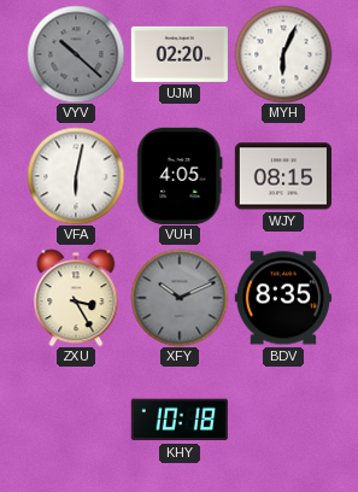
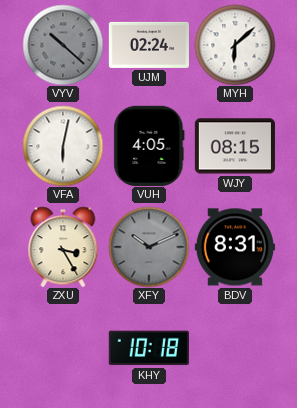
UJM: 02:20 -> 02:24 (149, 45)
MYH: 6:04 -> 6:08 (235, 45)
BDV: 8:35 -> 8:31 (235, 247)
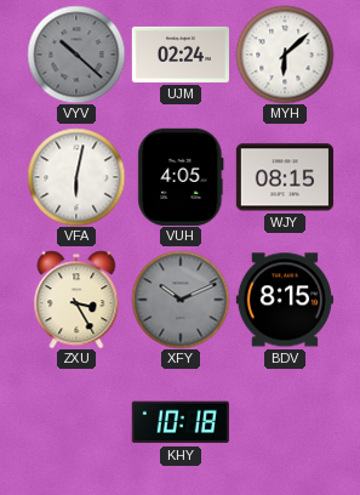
BDV: 8:31 -> 8:15 (285, 300)
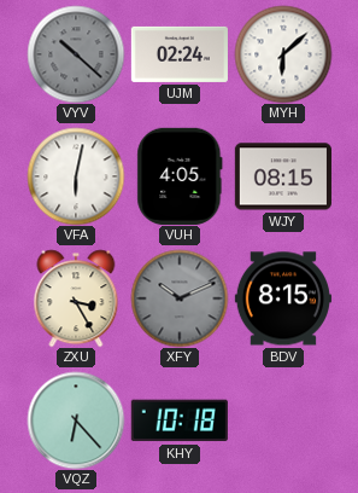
VQZ: none -> 6:23 (76, 420)
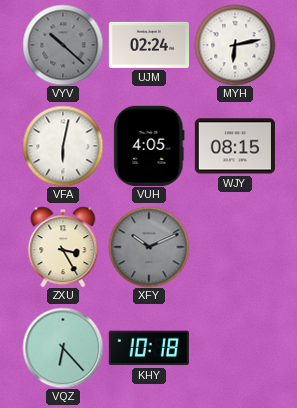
MYH: 6:08 -> 6:13 (235, 45)
BDV: 8:15 -> none (283, 298)
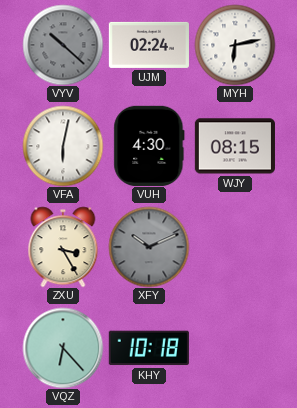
VUH: 4:05 -> 4:30 (149, 146)
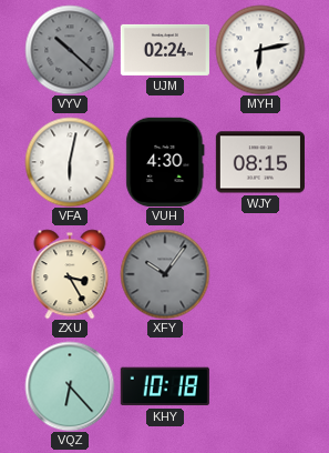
XFY: 10:11 -> 10:06 (165, 274)
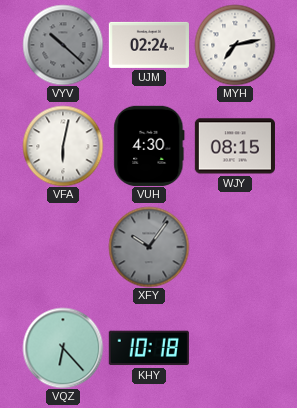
MYH: 6:13 -> 7:13 (235, 45)
ZXU: 3:25 -> none (70, 274)
